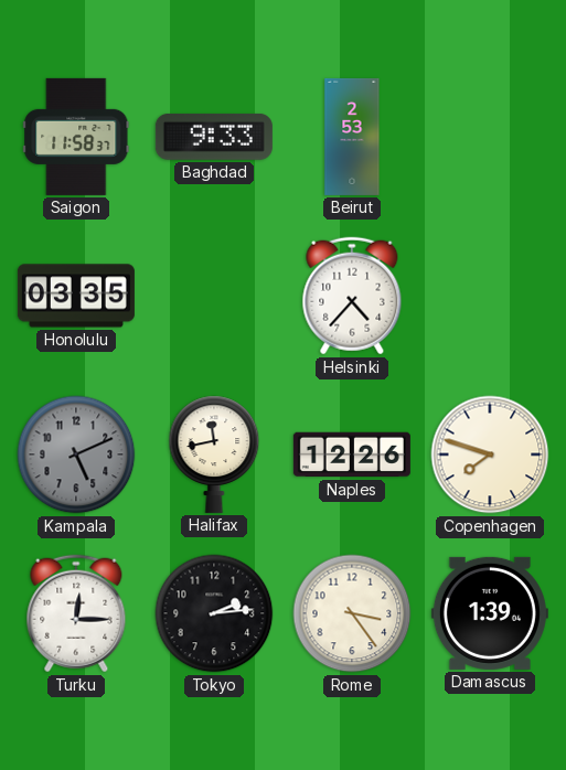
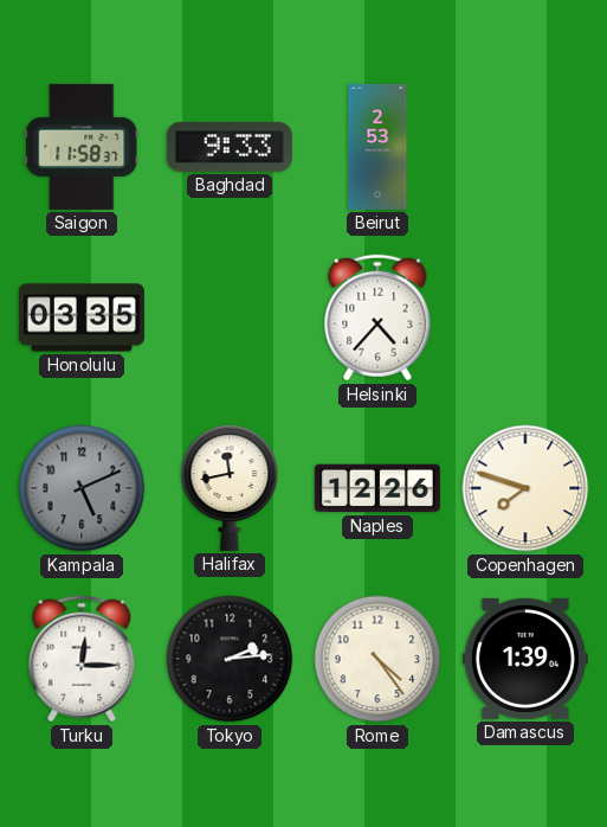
Rome: 3:24 -> 4:24 (377, 659)
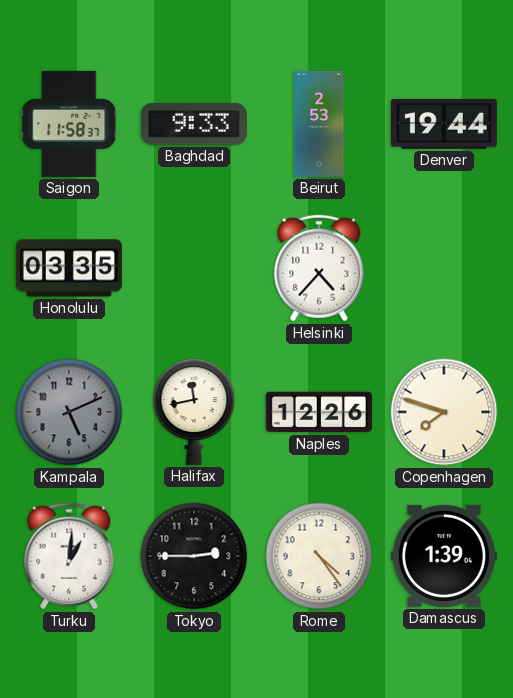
Denver: none -> 19:44 (444, 125)
Turku: 12:15 -> 1:01 (69, 556)
Tokyo: 2:14 -> 2:45 (194, 556)
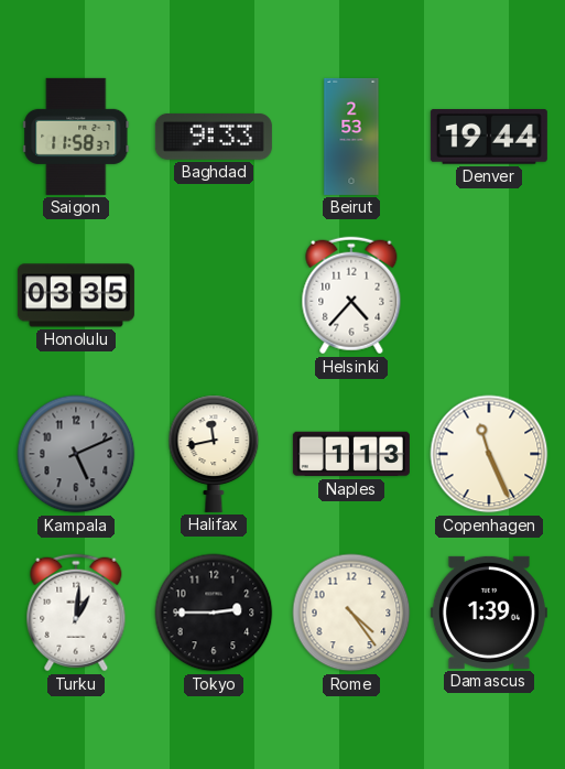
Naples: 12:26 -> 1:13 (351, 454)
Copenhagen: 7:48 -> 11:26 (489, 454)
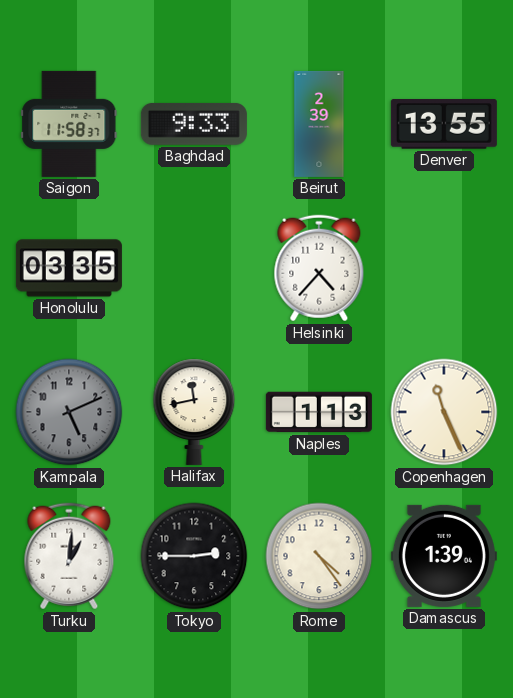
Beirut: 2:53 -> 2:39 (319, 124)
Denver: 19:44 -> 13:55 (444, 125)
